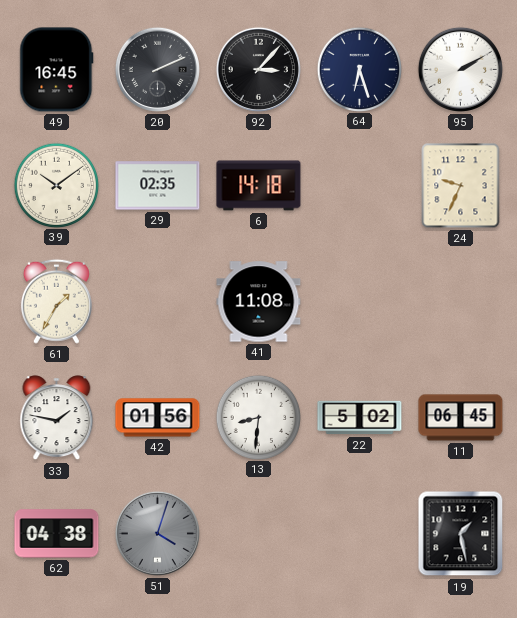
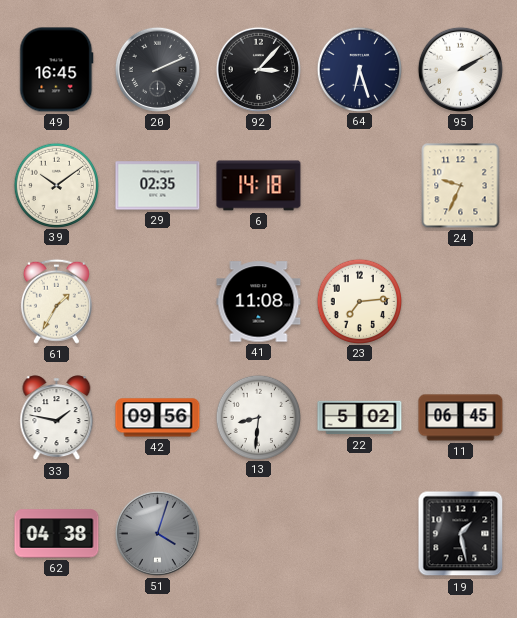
23: none -> 7:14 (359, 301)
42: 01:56 -> 09:56 (158, 418)
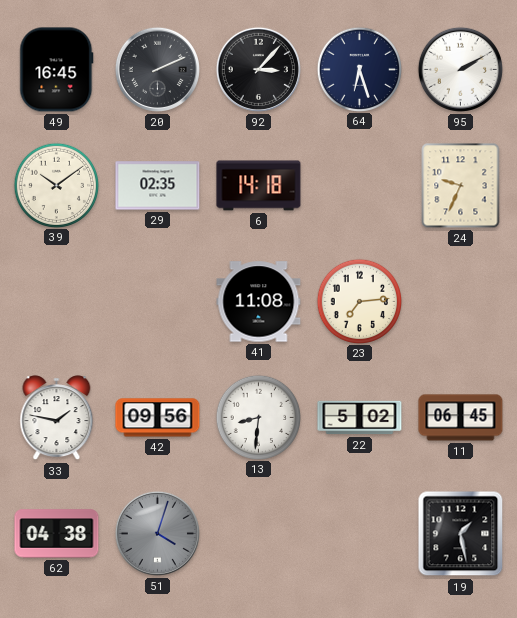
61: 1:35 -> none (56, 301)
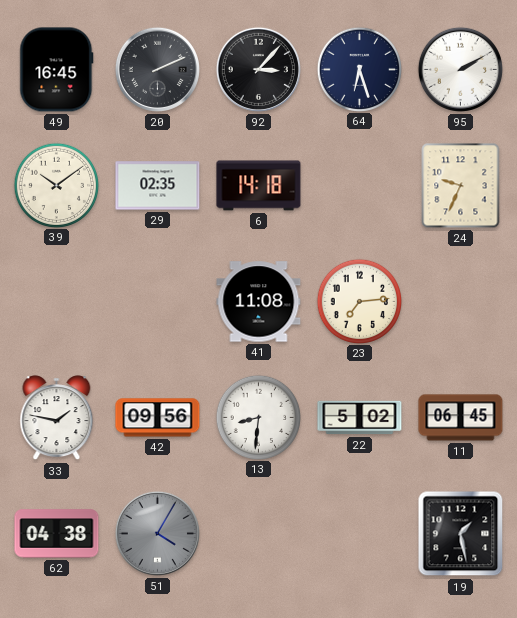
51: 4:03 -> 4:05 (157, 533)
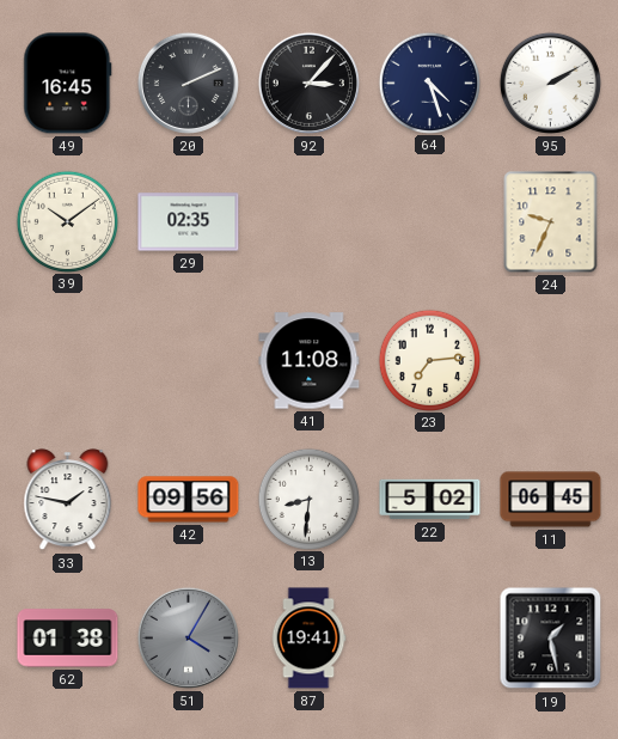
64: 6:27 -> 4:27 (429, 83)
6: 14:18 -> none (259, 186)
62: 04:38 -> 01:38 (68, 639)
87: none -> 19:41 (308, 639)
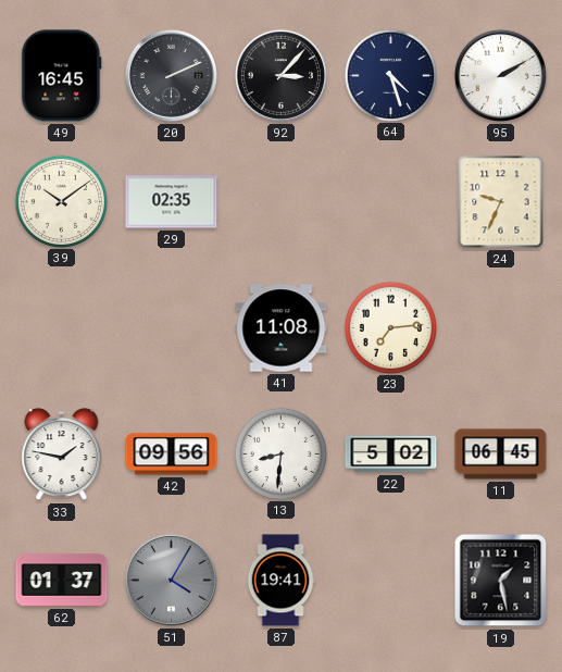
62: 01:38 -> 01:37 (62, 581)
